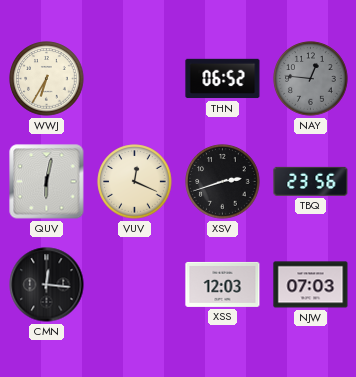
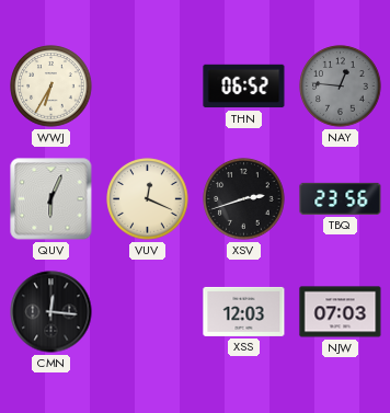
QUV: 6:02 -> 6:04 (51, 199)
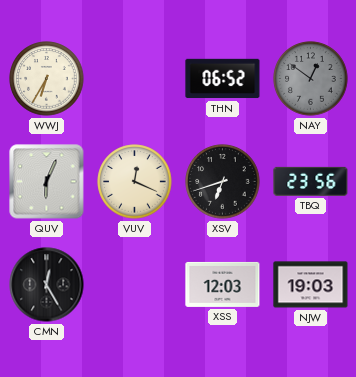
NAY: 12:46 -> 12:51 (311, 79)
XSV: 2:42 -> 6:42 (223, 182)
CMN: 12:16 -> 12:25 (47, 285)
NJW: 07:03 -> 19:03 (311, 285)
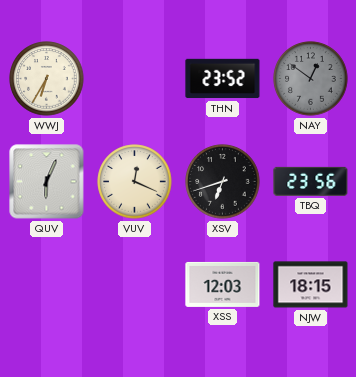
THN: 06:52 -> 23:52 (223, 79)
CMN: 12:25 -> none (47, 285)
NJW: 19:03 -> 18:15 (311, 285)
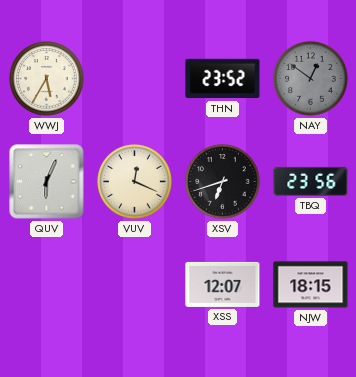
WWJ: 6:35 -> 5:35 (47, 79)
XSS: 12:03 -> 12:07 (223, 284)
